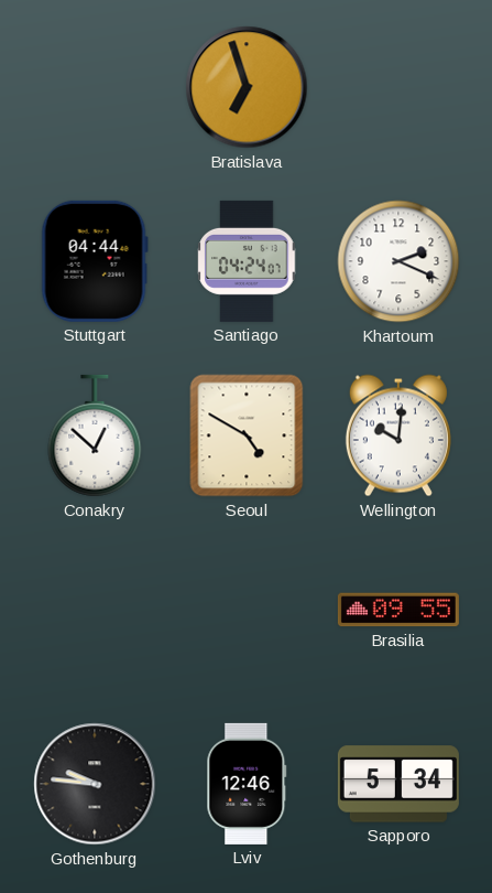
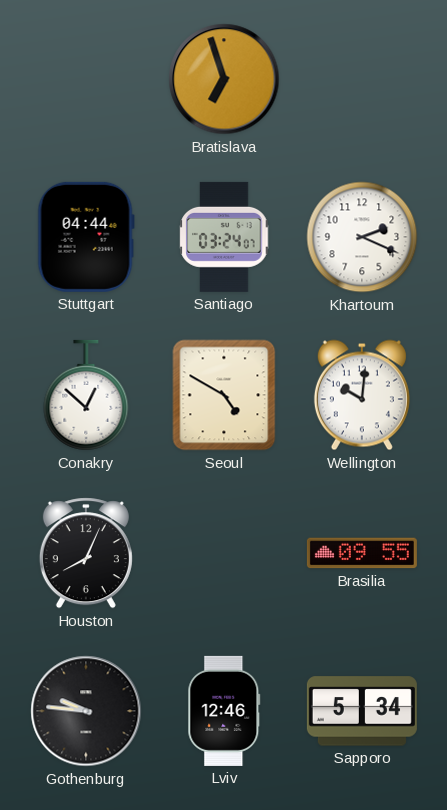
Santiago: 04:24 -> 03:24 (224, 237)
Houston: none -> 8:04 (86, 553)
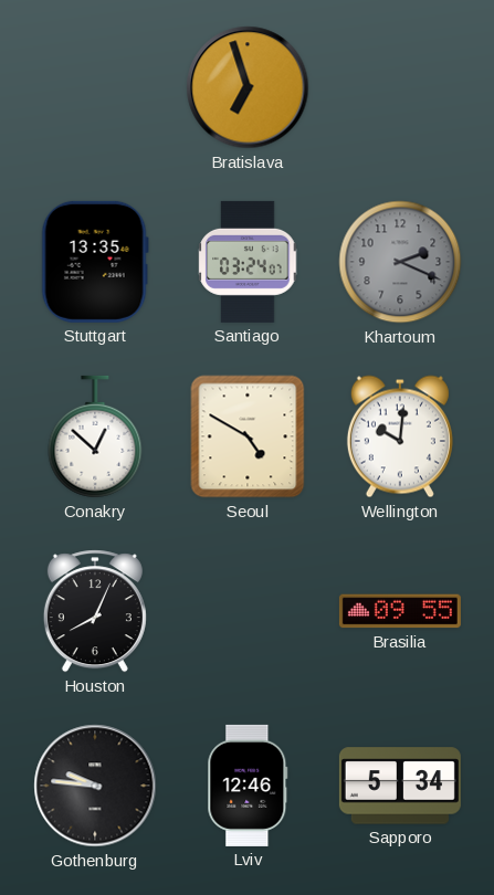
Stuttgart: 04:44 -> 13:35 (95, 262)
Khartoum dial: white -> grey (400, 262)
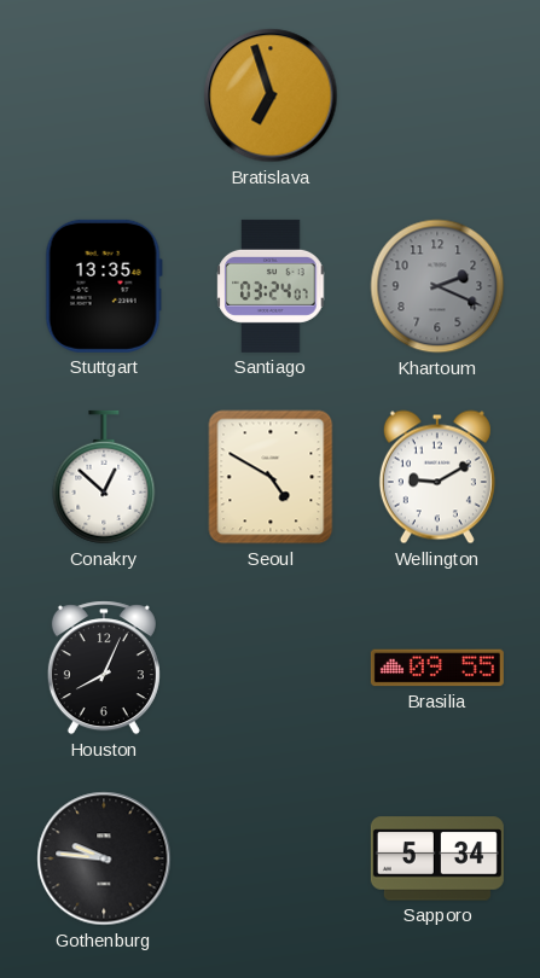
Wellington: 10:01 -> 9:10 (437, 477)
Lviv: 12:46 -> none (248, 786)
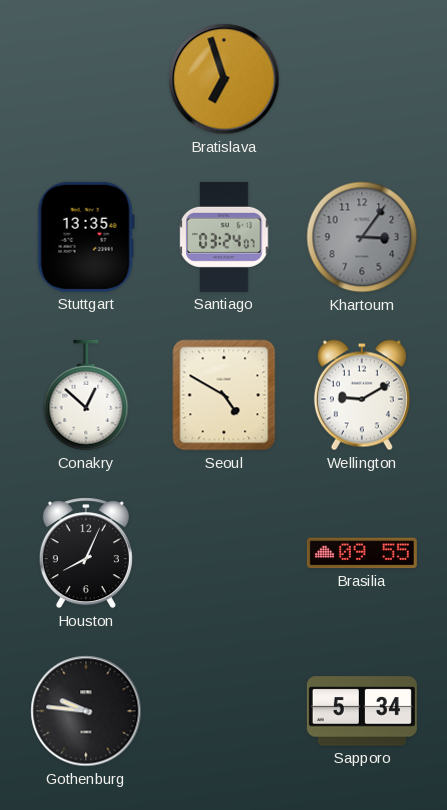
Khartoum: 2:19 -> 3:06 (362, 237)
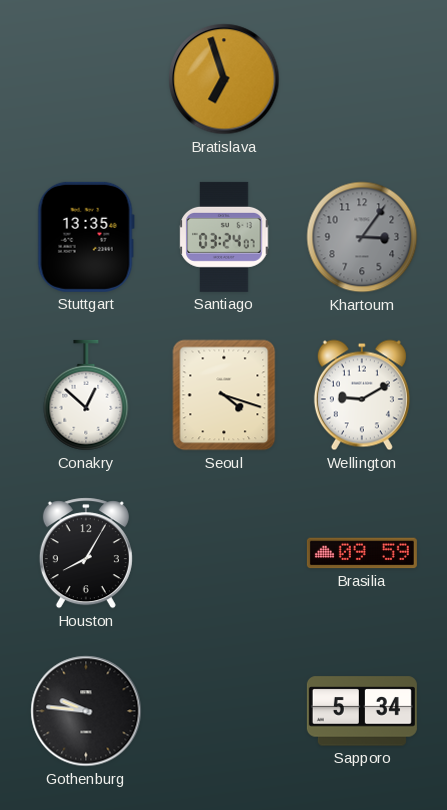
Seoul: 4:50 -> 4:18 (224, 395)
Houston: 8:04 -> 8:05 (86, 553)
Brasilia: 09:55 -> 09:59 (362, 553)
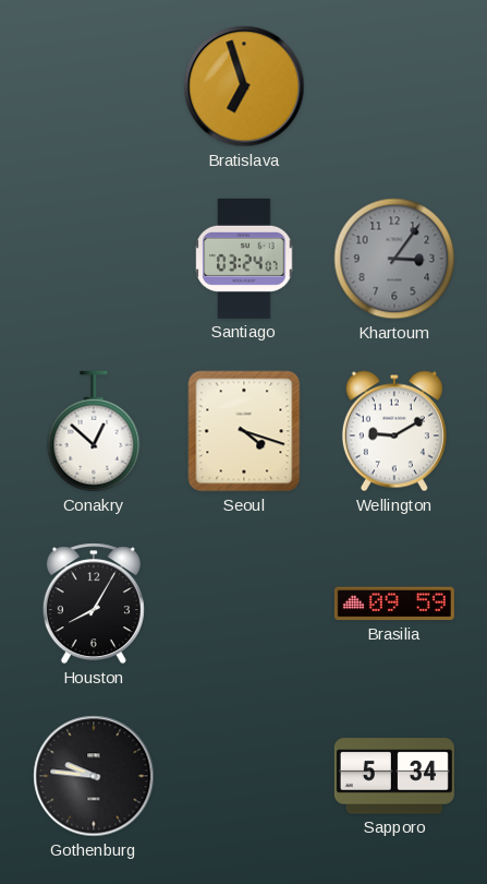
Stuttgart: 13:35 -> none (86, 237)
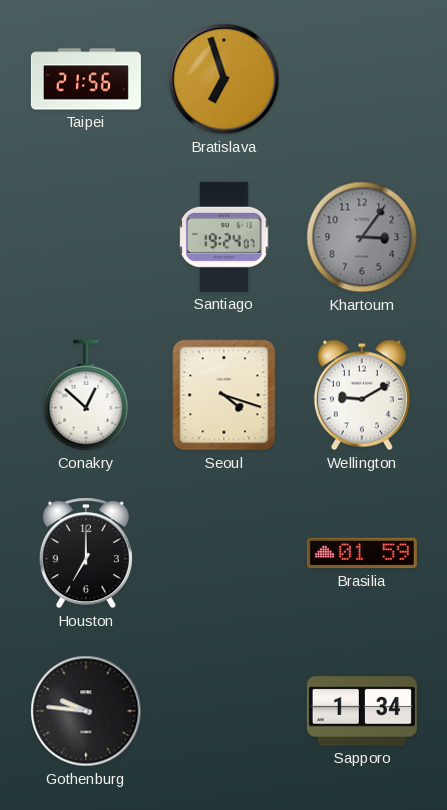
Taipei: none -> 21:56 (86, 79)
Santiago: 03:24 -> 19:24 (224, 237)
Houston: 8:05 -> 7:00 (86, 553)
Brasilia: 09:59 -> 01:59 (362, 553)
Sapporo: 5:34 -> 1:34 (362, 711)
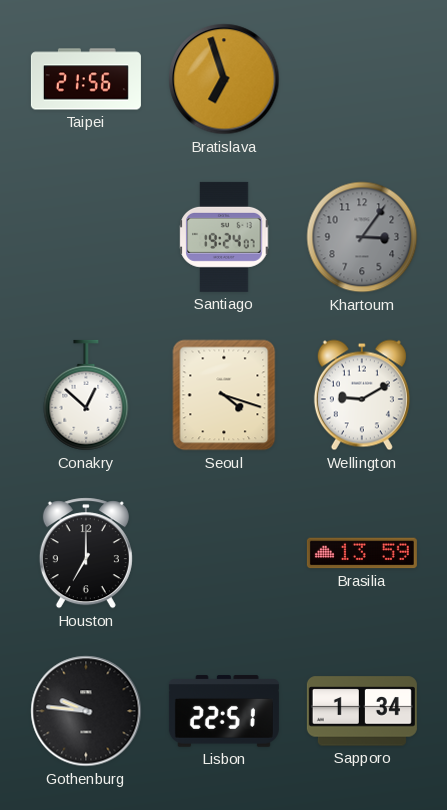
Brasilia: 01:59 -> 13:59 (362, 553)
Lisbon: none -> 22:51 (224, 711)
